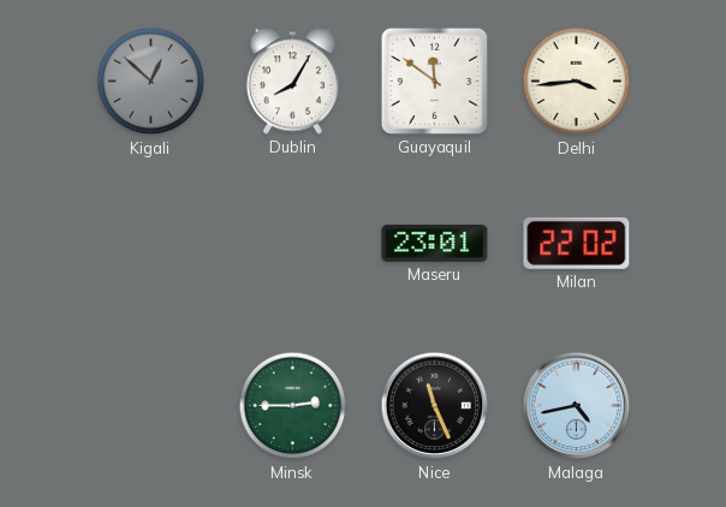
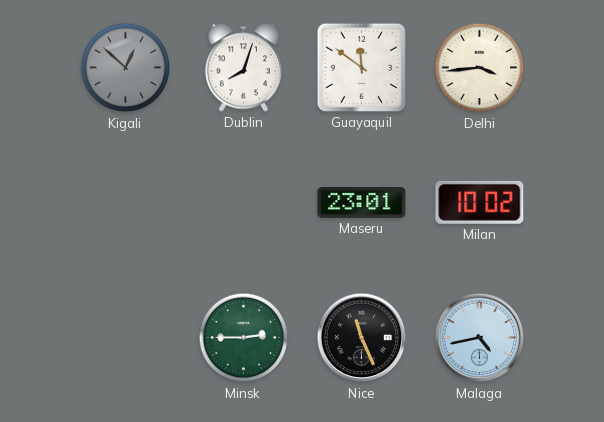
Dublin: 8:05 -> 8:03 (243, 68)
Milan: 22:02 -> 10:02 (480, 202)
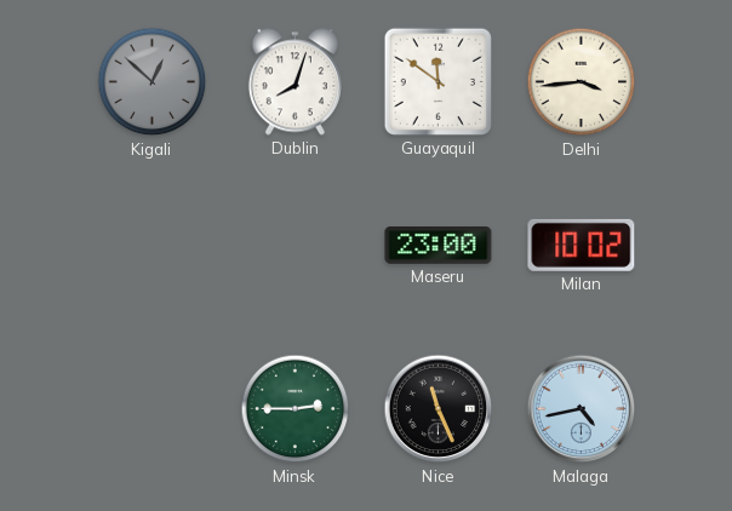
Maseru: 23:01 -> 23:00 (439, 246)
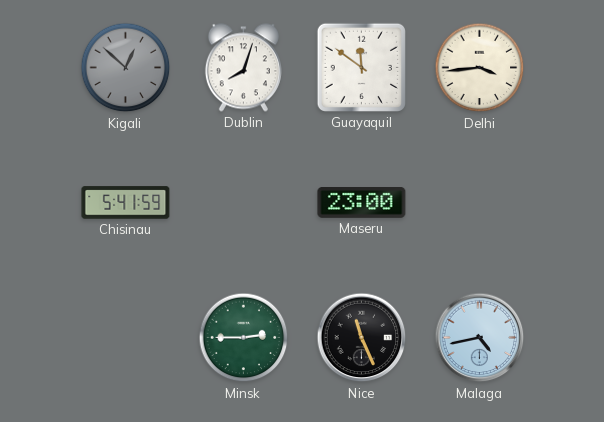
Chisinau: none -> 5:41 (126, 203)
Milan: 10:02 -> none (582, 245)
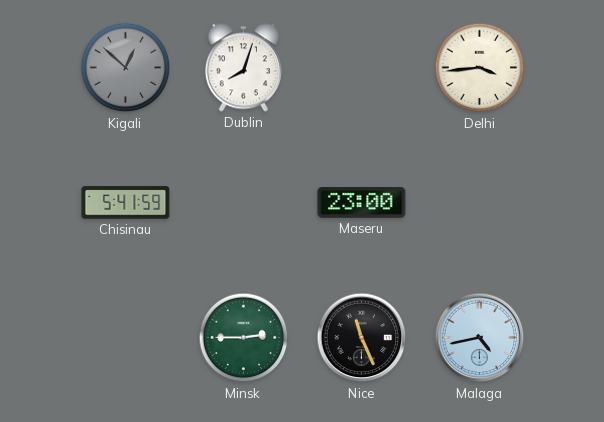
Guayaquil: 11:51 -> none (361, 67)
